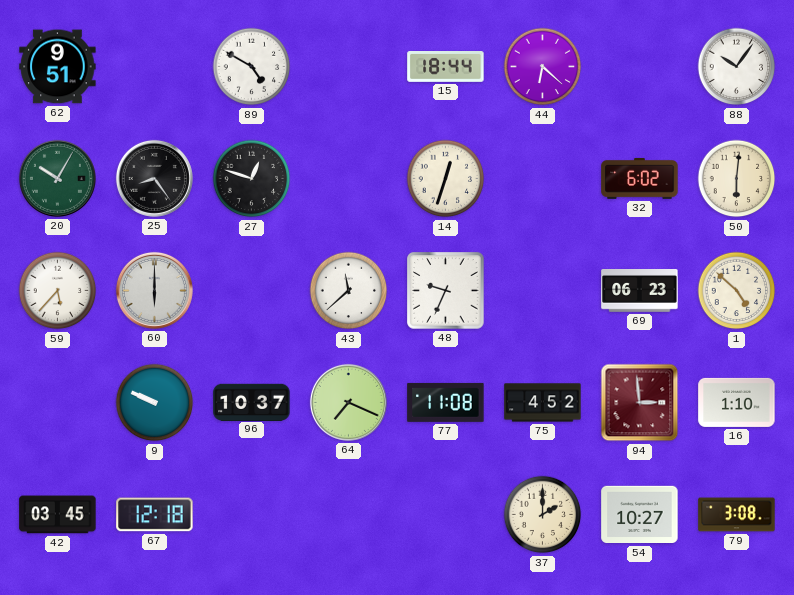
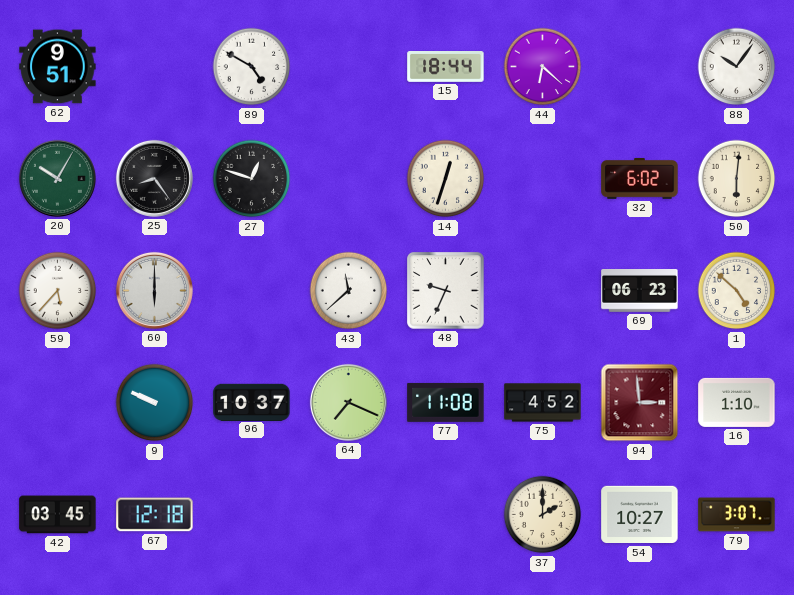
79: 3:08 -> 3:07 (737, 515)
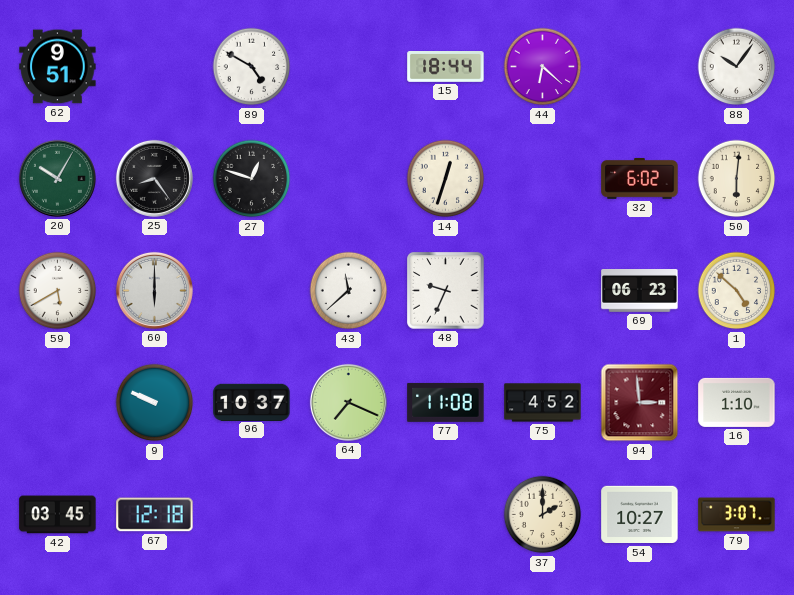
59: 5:37 -> 5:40 (58, 291)
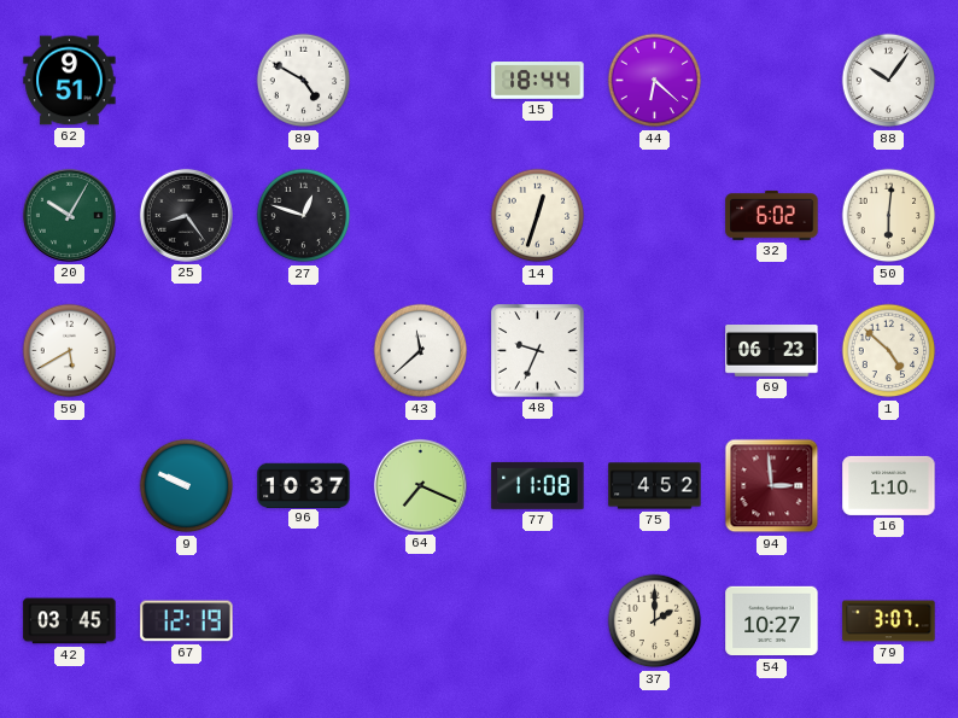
60: 6:00 -> none (154, 290)
67: 12:18 -> 12:19 (187, 621)
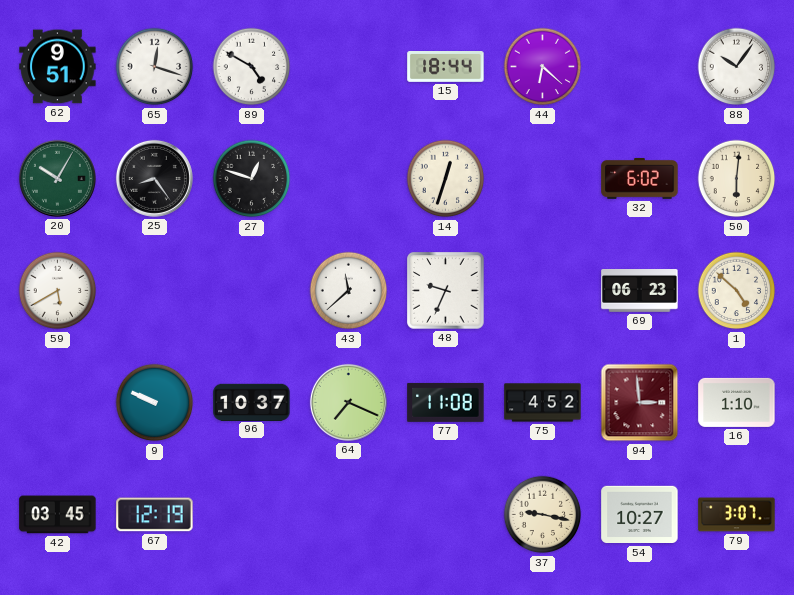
65: none -> 12:18 (155, 67)
37: 2:00 -> 9:17 (543, 515)
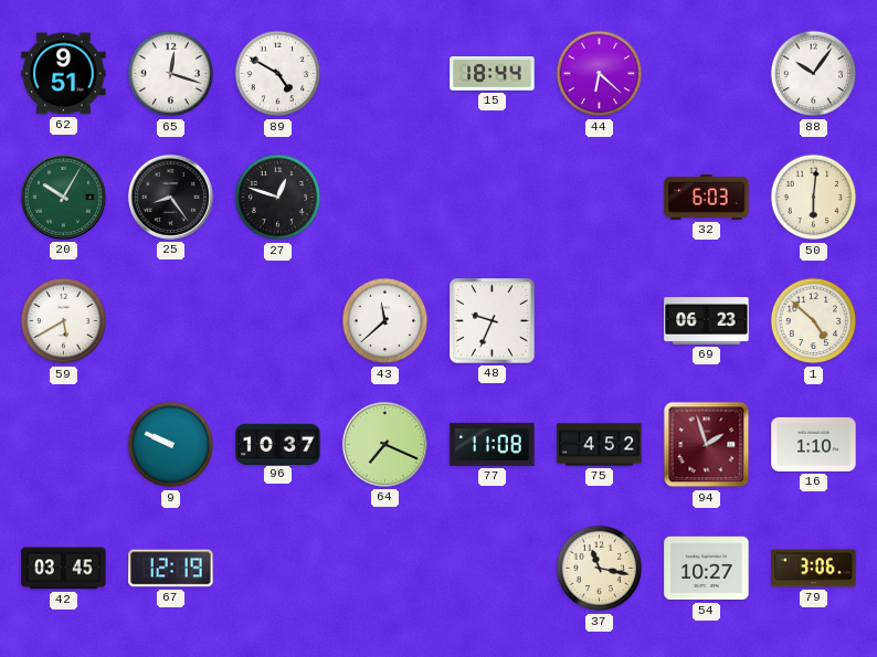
14: 12:33 -> none (446, 179)
32: 6:02 -> 6:03 (707, 197)
94: 2:59 -> 1:57 (707, 445)
37: 9:17 -> 11:17 (600, 569)
79: 3:07 -> 3:06 (814, 569)
